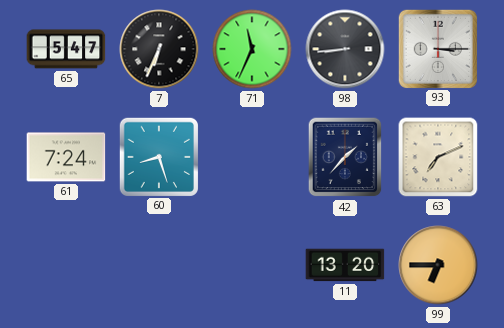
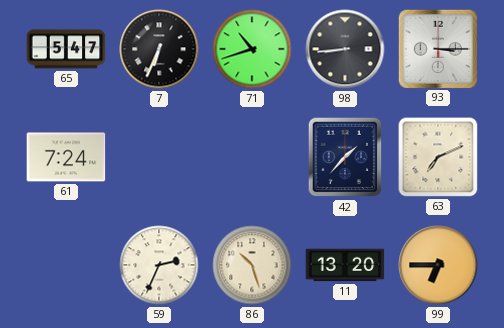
71: 11:34 -> 10:42 (252, 49)
60: 8:27 -> none (158, 156)
59: none -> 2:34 (159, 265)
86: none -> 10:27 (252, 265)
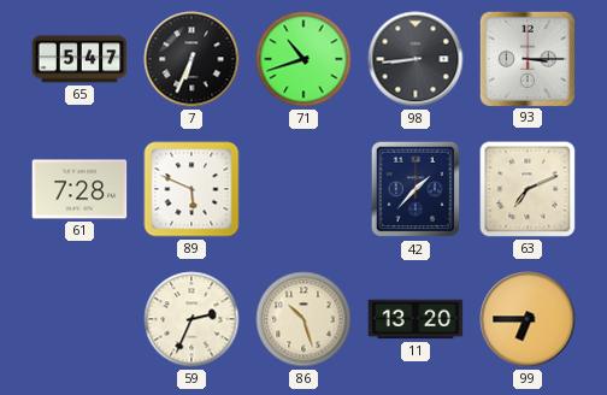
61: 7:24 -> 7:28 (79, 189)
89: none -> 5:49 (191, 189)
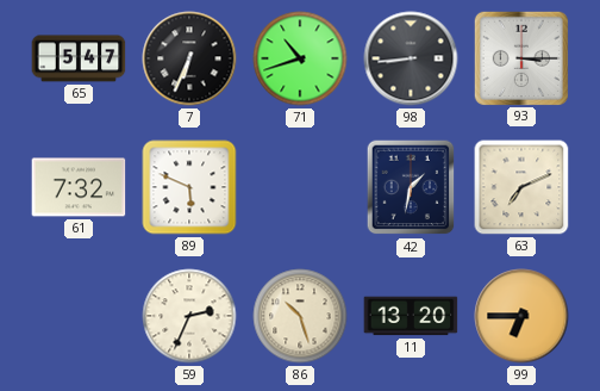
61: 7:28 -> 7:32 (79, 187)
42: 1:37 -> 1:32 (411, 187)
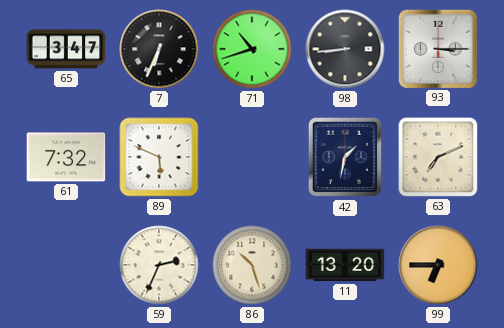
65: 5:47 -> 3:47 (66, 49)
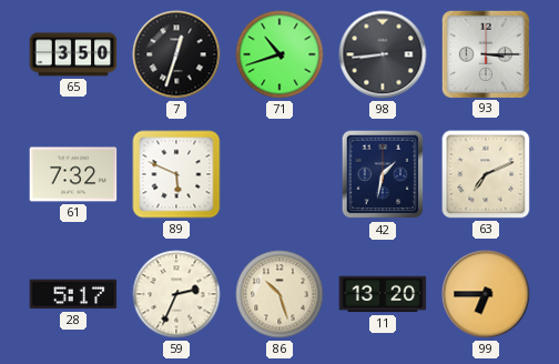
65: 3:47 -> 3:50 (73, 54)
7: 6:34 -> 12:33 (176, 54)
28: none -> 5:17 (73, 294)
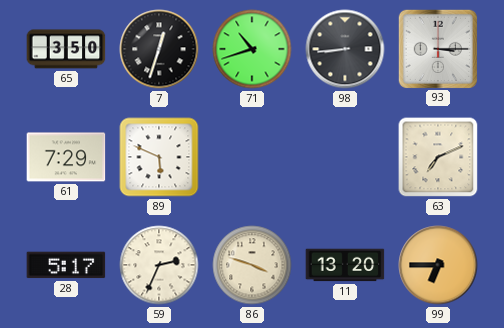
61: 7:32 -> 7:29 (66, 157)
42: 1:32 -> none (383, 174)
86: 10:27 -> 3:48 (252, 265)
